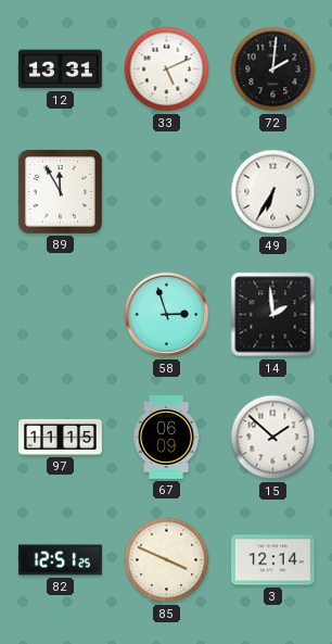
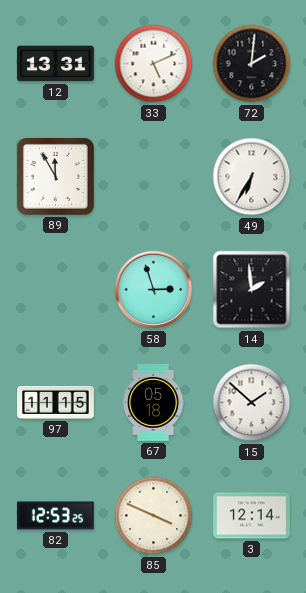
67: 06:09 -> 05:18 (154, 403)
82: 12:51 -> 12:53 (56, 516)
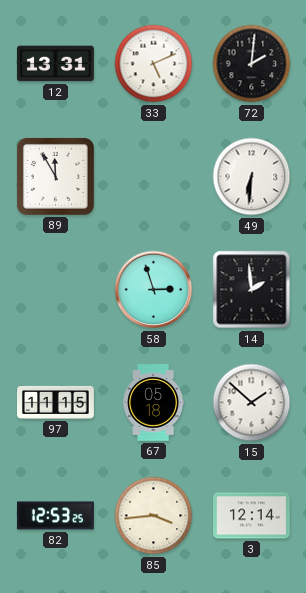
49: 6:35 -> 6:31 (252, 177)
85: 3:49 -> 3:44 (154, 516)
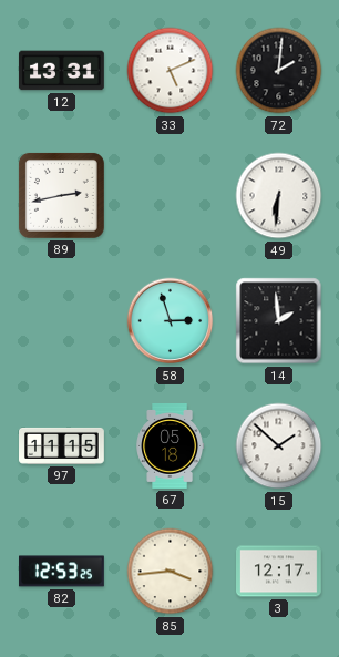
89: 11:55 -> 2:43 (61, 195)
3: 12:14 -> 12:17 (279, 572)
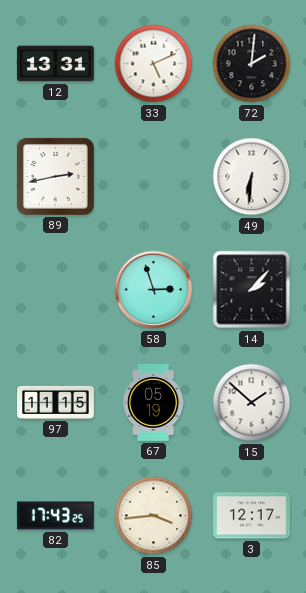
14: 1:59 -> 2:07 (252, 290)
67: 05:18 -> 05:19 (154, 403)
82: 12:53 -> 17:43 (56, 516)
